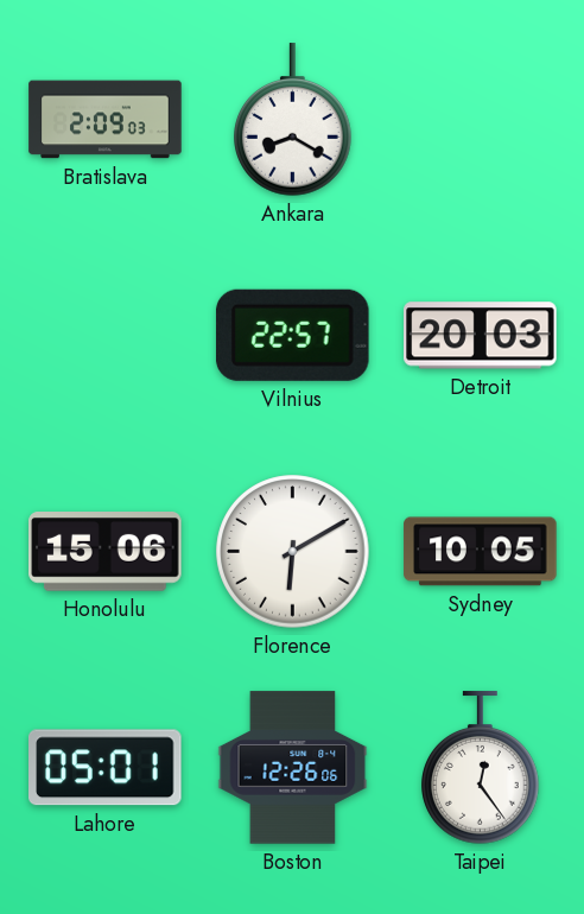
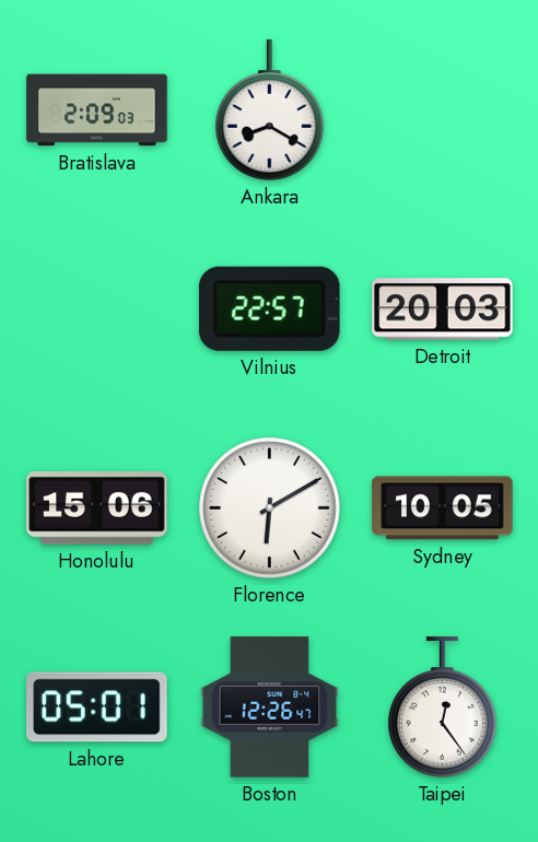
Boston: 12:26:06 -> 12:26:47 (270, 707)
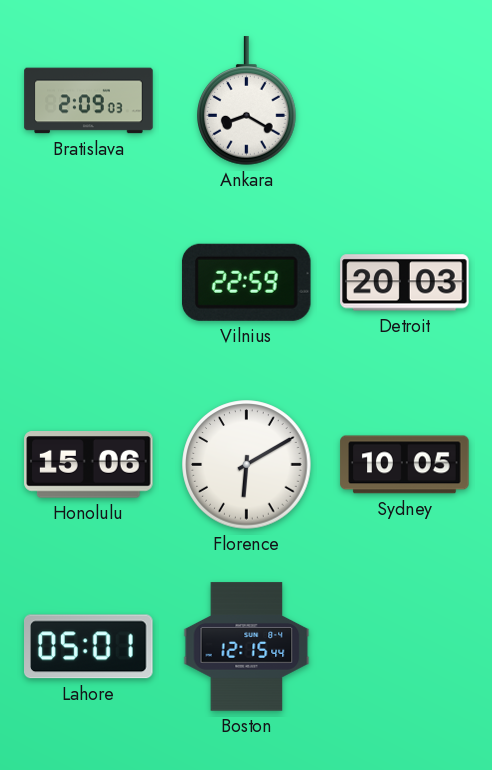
Vilnius: 22:57 -> 22:59 (246, 282)
Boston: 12:26 -> 12:15 (247, 647)
Taipei: 12:24 -> none (443, 707)
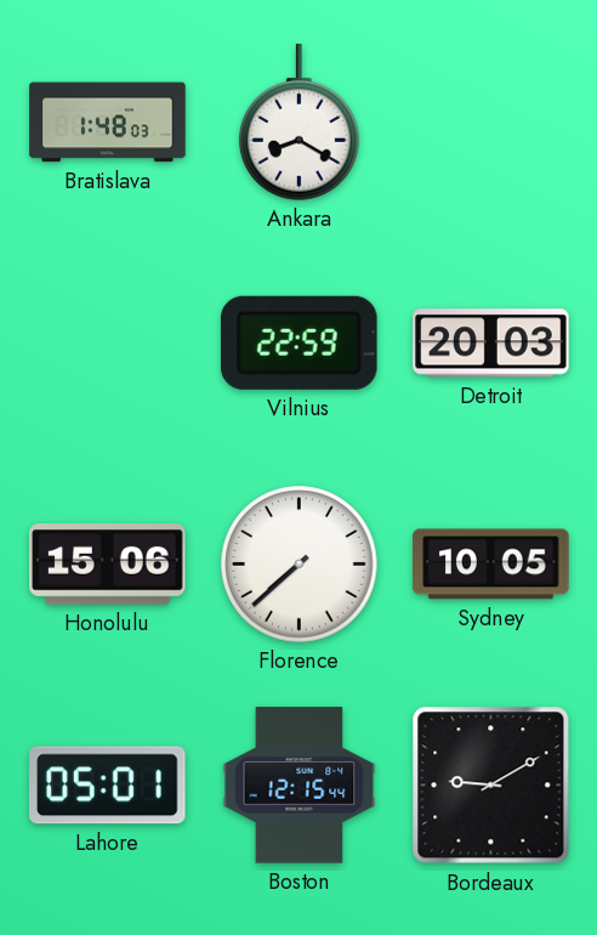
Bratislava: 2:09 -> 1:48 (108, 123)
Florence: 6:10 -> 7:38 (300, 565)
Bordeaux: none -> 9:10 (491, 786)
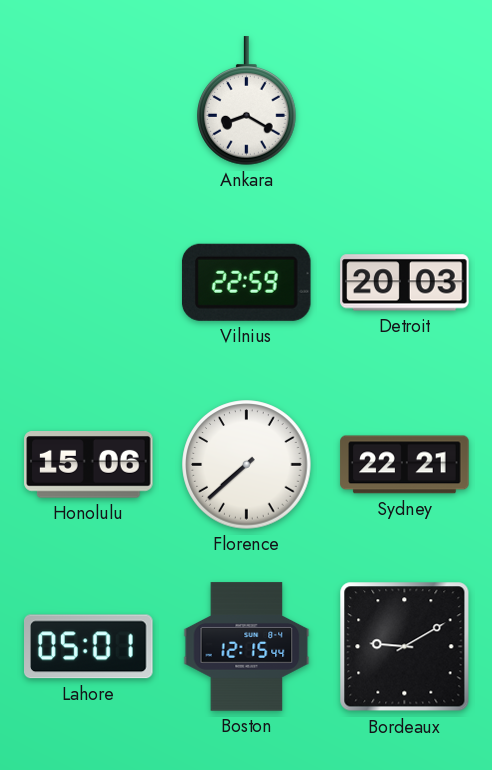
Bratislava: 1:48 -> none (108, 123)
Sydney: 10:05 -> 22:21 (405, 465)
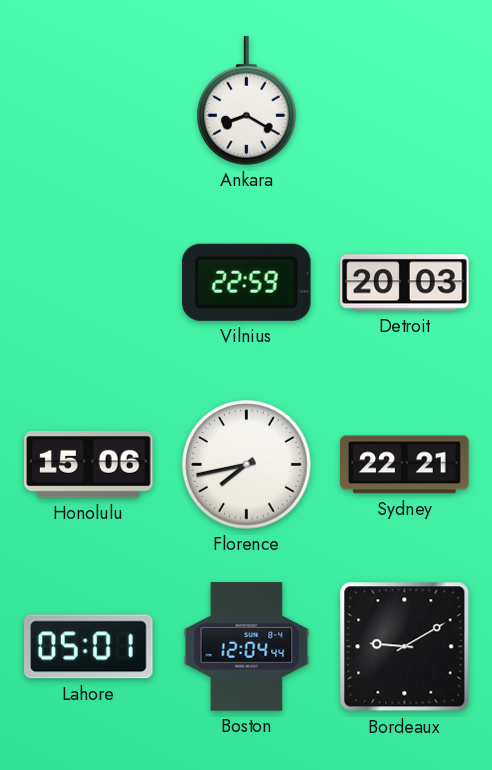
Florence: 7:38 -> 7:43 (247, 465)
Boston: 12:15 -> 12:04 (247, 647)
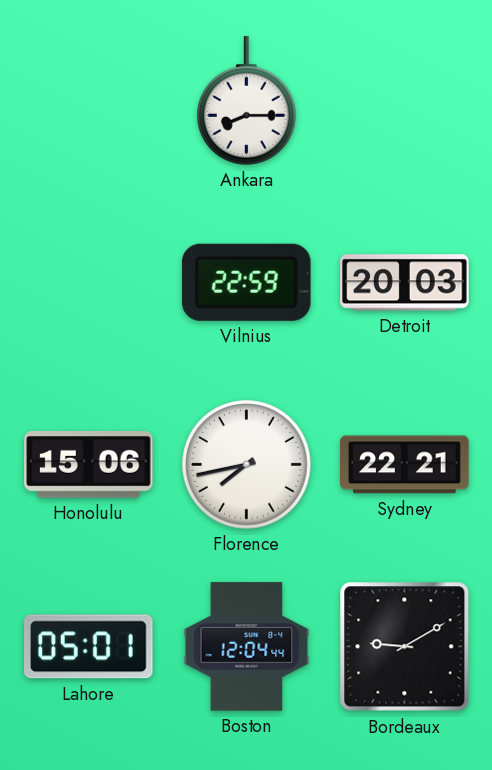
Ankara: 8:20 -> 8:15 (247, 101)
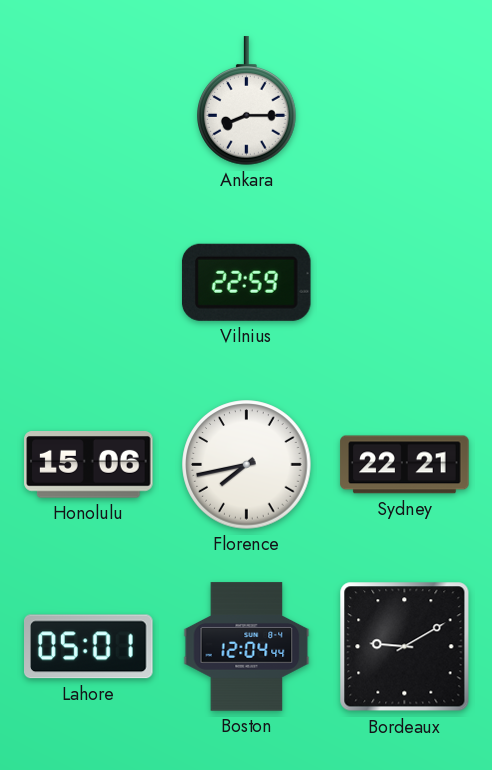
Detroit: 20:03 -> none (405, 283)
